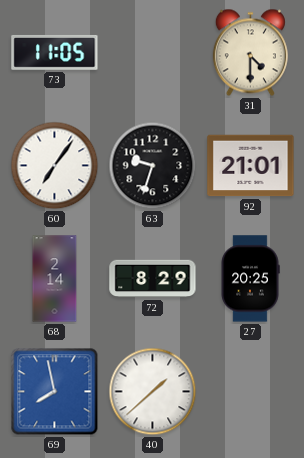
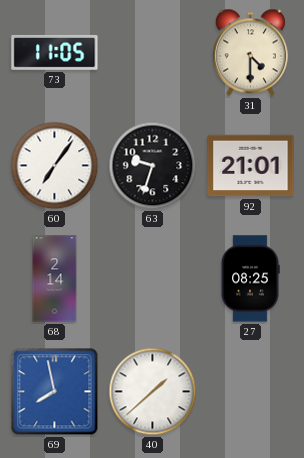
72: 8:29 -> none (153, 279)
27: 20:25 -> 08:25 (250, 279)
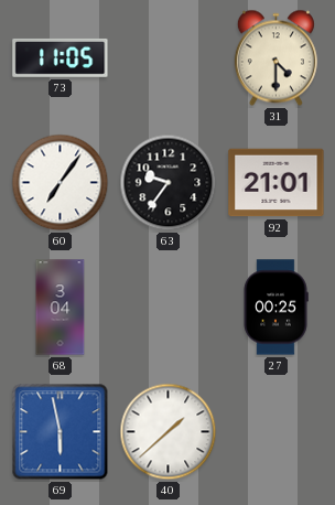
63: 9:33 -> 9:36 (169, 183)
68: 2:14 -> 3:04 (61, 308)
27: 08:25 -> 00:25 (275, 308)
69: 7:58 -> 5:58 (61, 432)
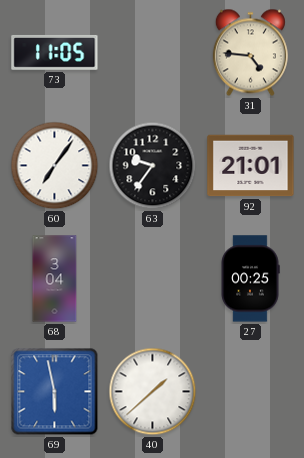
31: 4:30 -> 4:46 (250, 53)
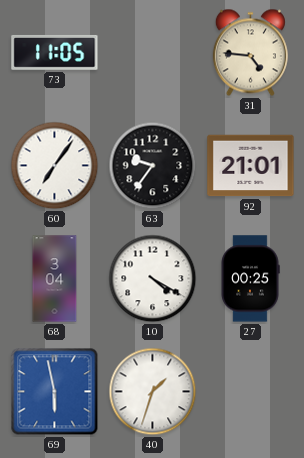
10: none -> 4:20 (153, 279)
40: 1:38 -> 1:33 (153, 392)
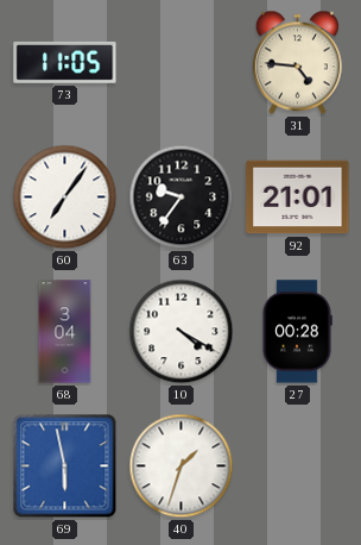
27: 00:25 -> 00:28 (297, 332)
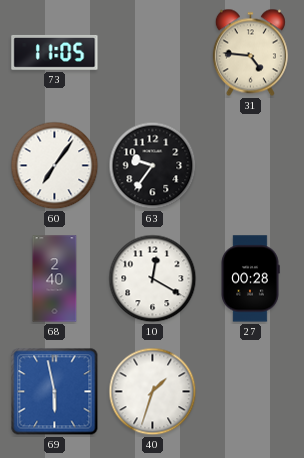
92: 21:01 -> none (298, 198)
68: 3:04 -> 2:40 (55, 279)
10: 4:20 -> 12:20 (153, 279)
